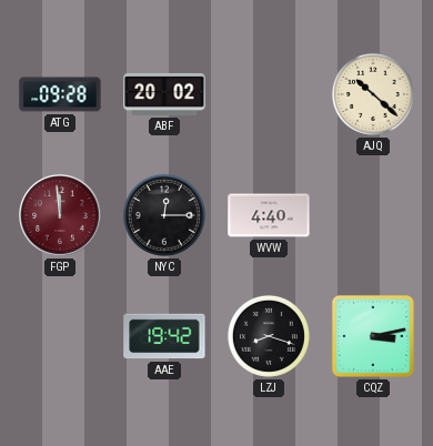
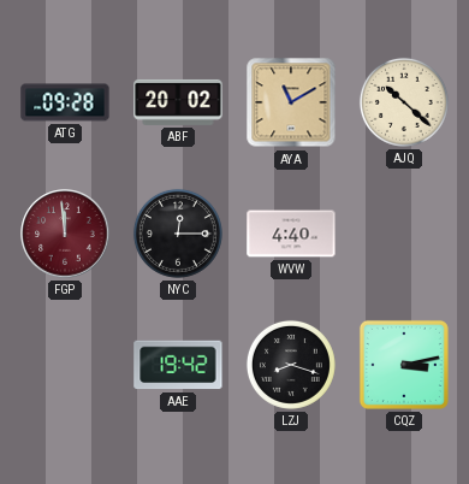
AYA: none -> 11:10 (291, 102)
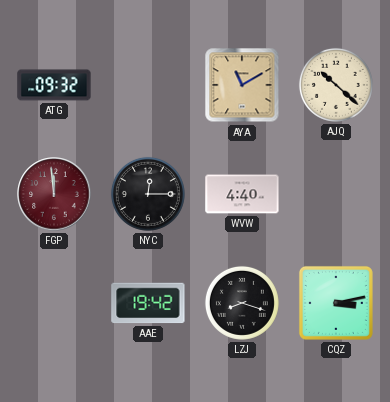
ATG: 09:28 -> 09:32 (54, 85)
ABF: 20:02 -> none (178, 102)
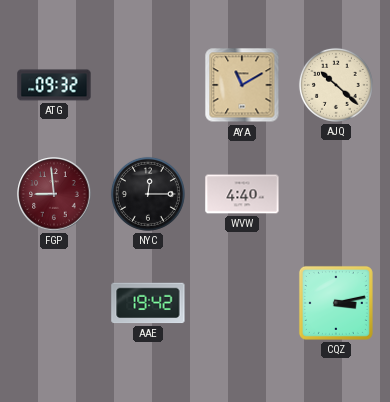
FGP: 11:59 -> 8:59 (54, 194)
LZJ: 8:18 -> none (242, 303)
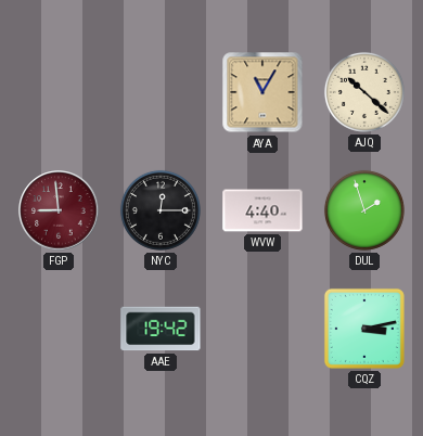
ATG: 09:32 -> none (54, 85)
AYA: 11:10 -> 11:05 (262, 92)
DUL: none -> 1:57 (364, 210)
